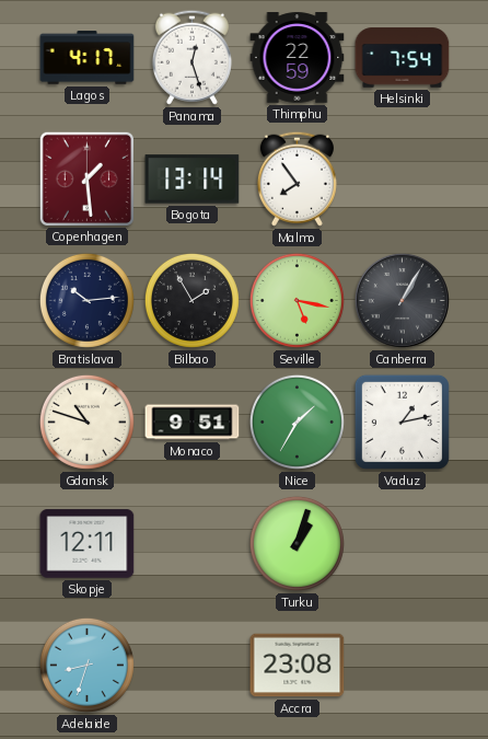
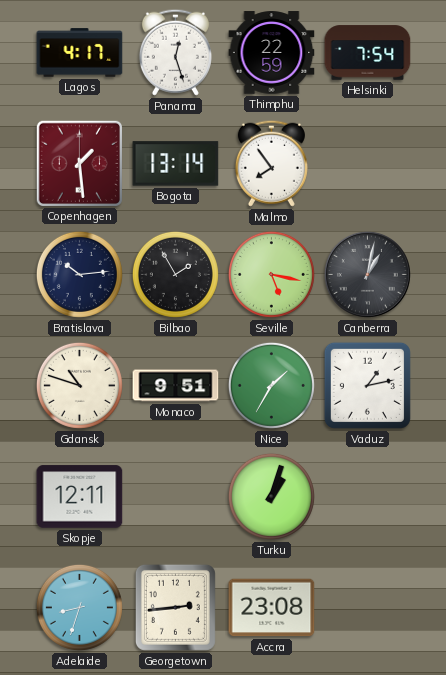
Canberra: 1:05 -> 1:02 (367, 274)
Georgetown: none -> 2:44 (175, 607)
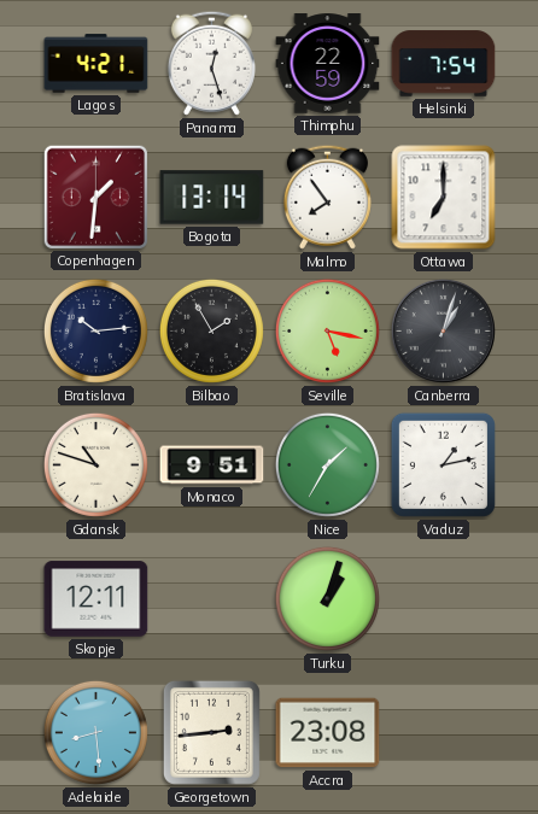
Lagos: 4:17 -> 4:21 (97, 64)
Copenhagen: 1:29 -> 1:31 (95, 197)
Ottawa: none -> 7:00 (444, 198)
Canberra: 1:02 -> 1:03 (443, 330)
Adelaide: 8:33 -> 8:29 (95, 732)
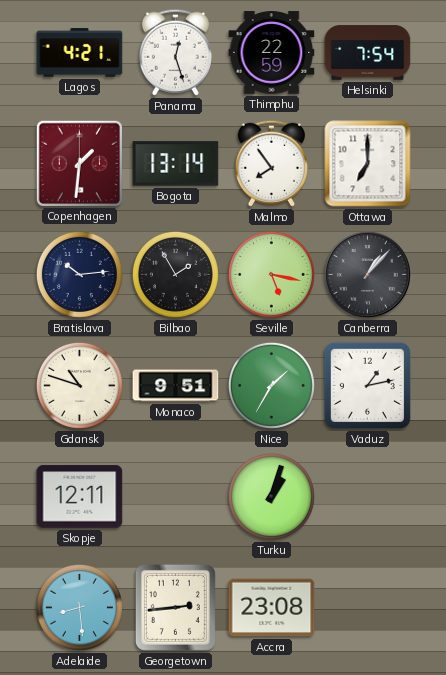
Canberra: 1:03 -> 1:07 (367, 274)
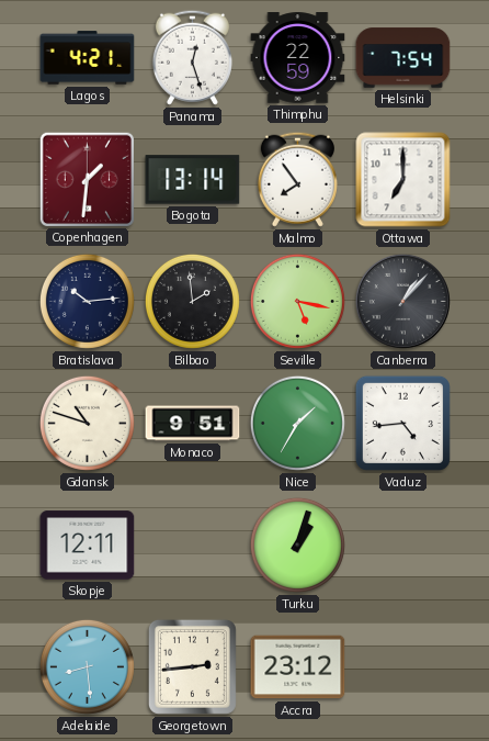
Bilbao: 1:55 -> 1:59 (192, 301)
Vaduz: 1:13 -> 4:44 (402, 423)
Accra: 23:08 -> 23:12 (298, 667)
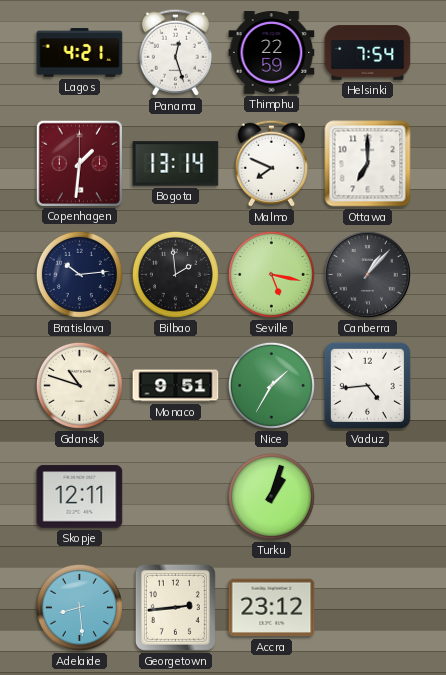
Malmo: 7:54 -> 7:49 (271, 163)
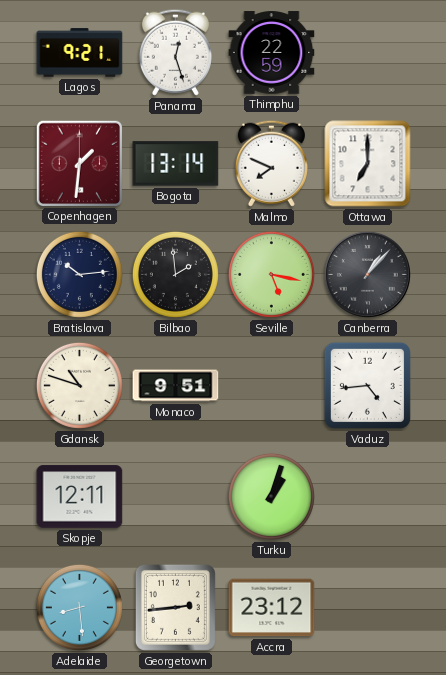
Lagos: 4:21 -> 9:21 (80, 53)
Helsinki: 7:54 -> none (368, 53)
Nice: 1:35 -> none (271, 385)
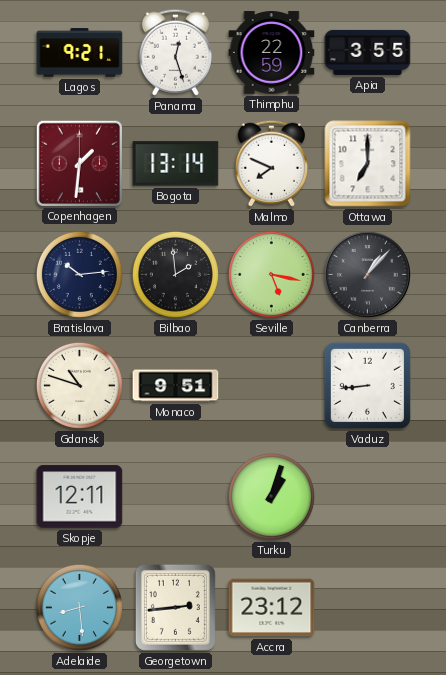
Apia: none -> 3:55 (368, 52)
Vaduz: 4:44 -> 8:44 (367, 385)
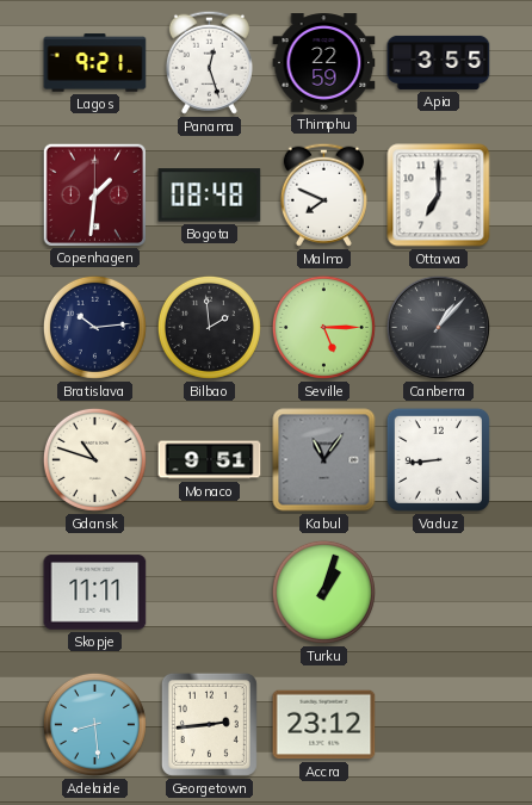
Bogota: 13:14 -> 08:48 (210, 196)
Seville: 5:17 -> 5:15 (323, 327)
Kabul: none -> 11:06 (324, 460)
Skopje: 12:11 -> 11:11 (95, 593)
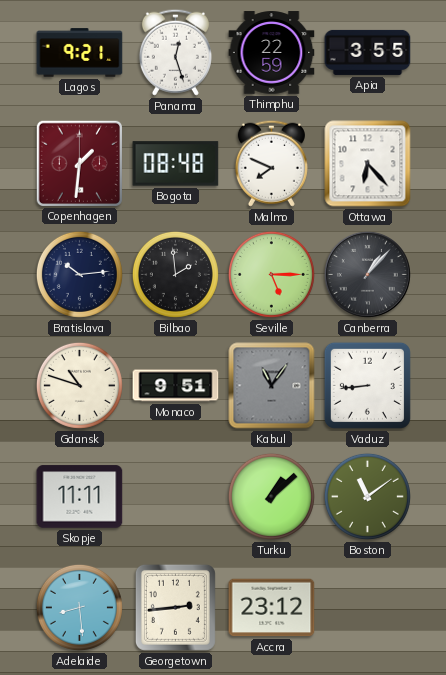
Ottawa: 7:00 -> 6:23 (368, 164)
Turku: 1:03 -> 1:08 (271, 496)
Boston: none -> 11:09 (367, 496)
